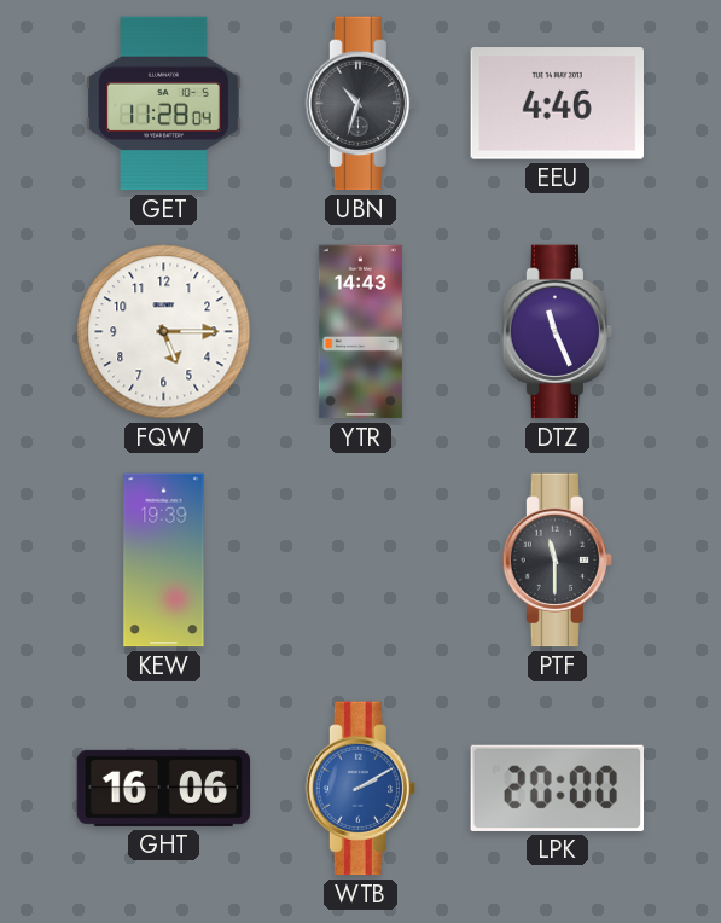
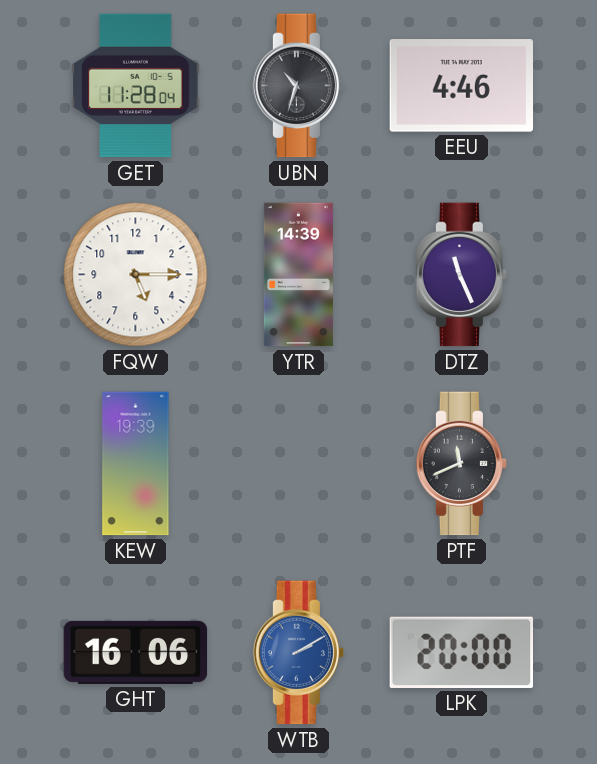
YTR: 14:43 -> 14:39 (298, 275)
PTF: 11:30 -> 11:41 (462, 464)
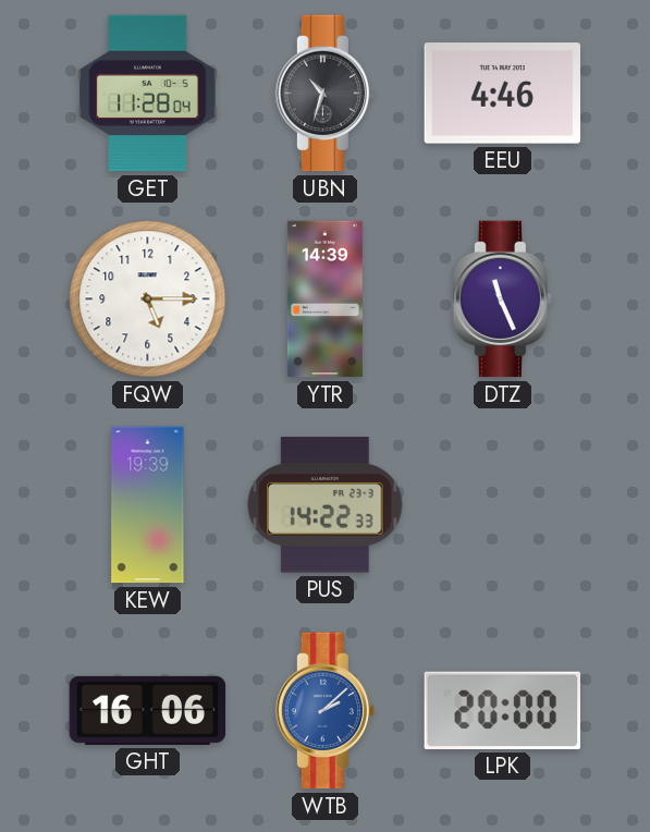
PUS: none -> 14:22 (326, 505)
PTF: 11:41 -> none (462, 464)
WTB: 2:10 -> 2:08 (326, 711)
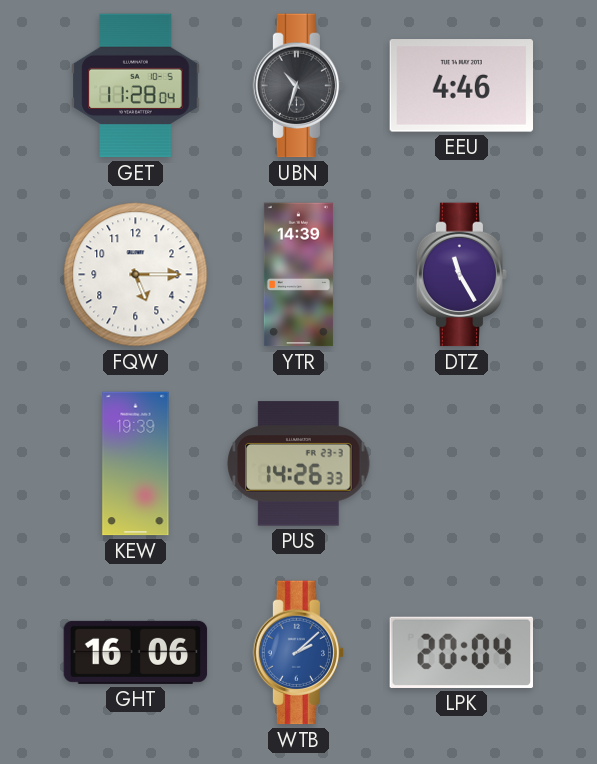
DTZ: 11:26 -> 11:25 (462, 275)
PUS: 14:22 -> 14:26 (299, 464)
LPK: 20:00 -> 20:04 (461, 652)
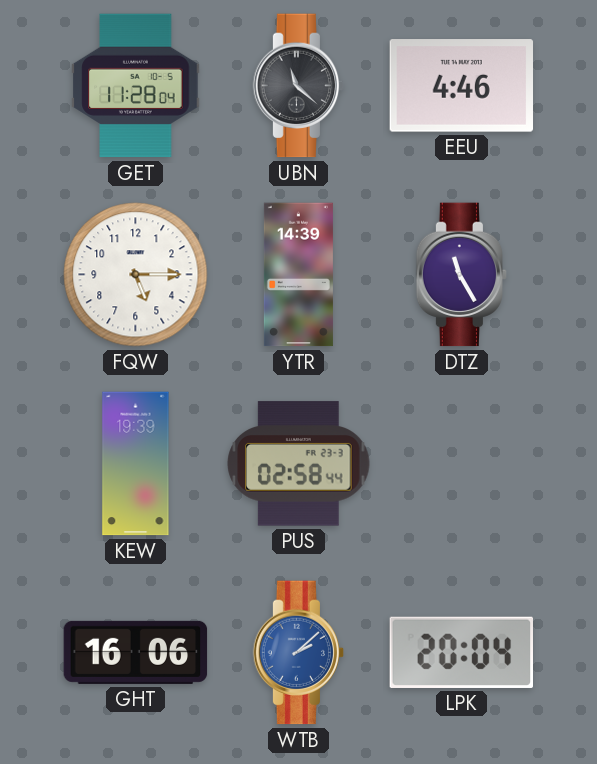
UBN: 10:33 -> 11:22 (299, 86)
PUS: 14:26 -> 02:58 (299, 464)
